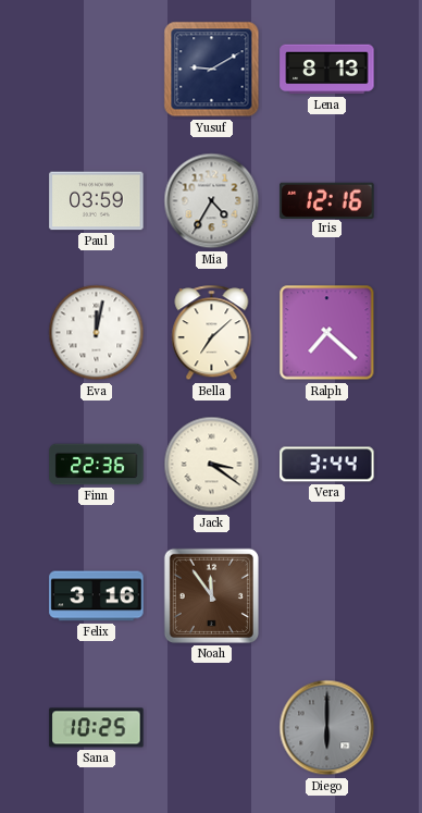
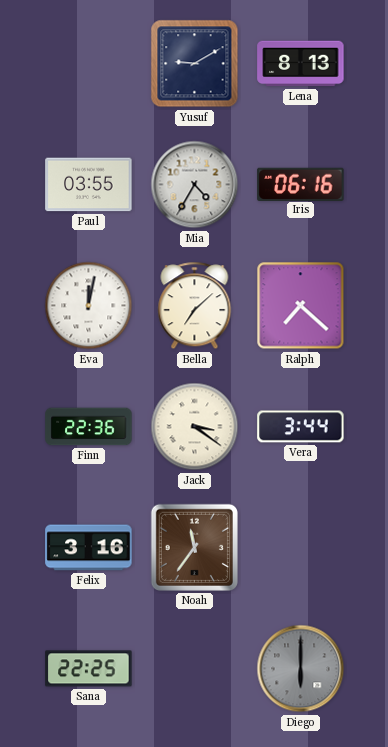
Paul: 03:59 -> 03:55 (89, 185)
Iris: 12:16 -> 06:16 (301, 184)
Noah: 11:54 -> 11:36 (194, 547)
Sana: 10:25 -> 22:25 (89, 669)
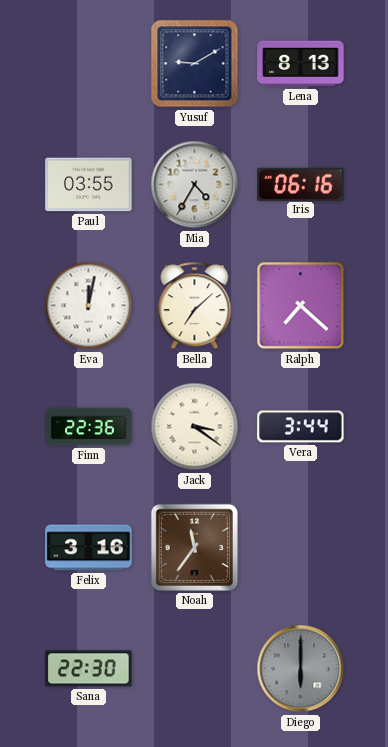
Sana: 22:25 -> 22:30 (89, 669)
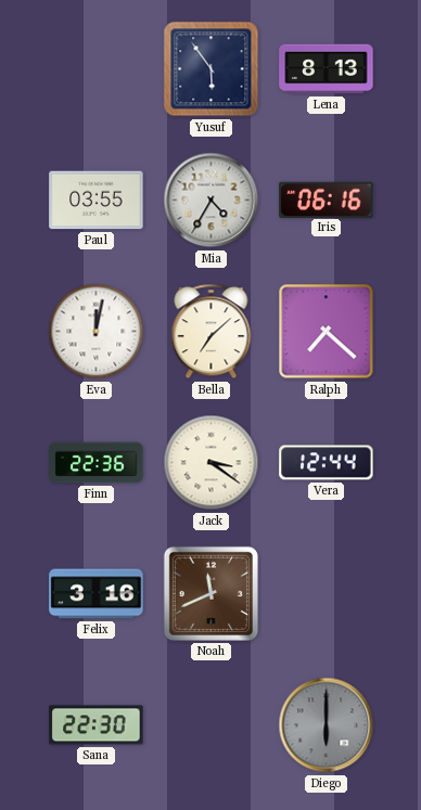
Yusuf: 9:10 -> 5:54 (212, 69)
Vera: 3:44 -> 12:44 (327, 463)
Noah: 11:36 -> 11:41 (210, 593)
